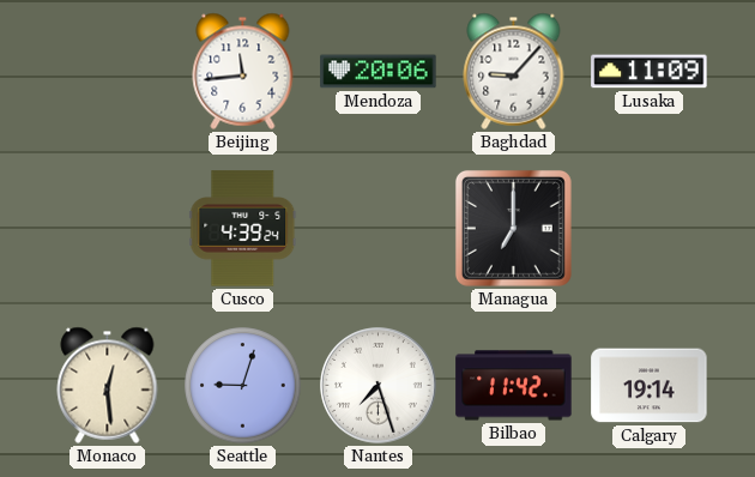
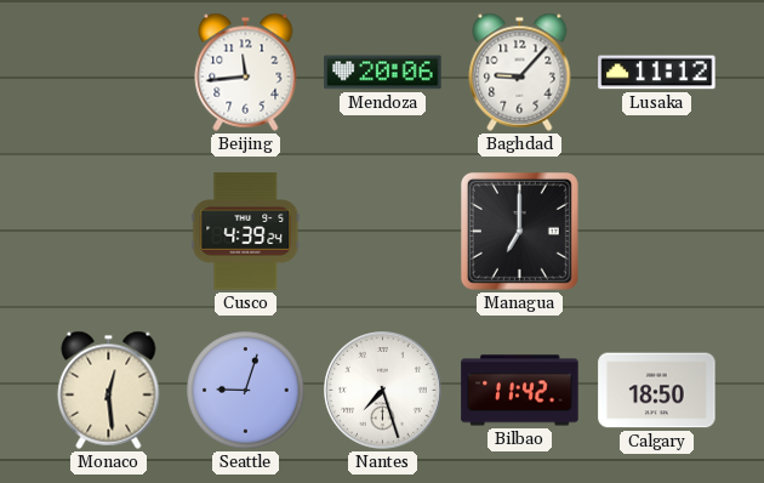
Lusaka: 11:09 -> 11:12 (657, 73)
Calgary: 19:14 -> 18:50 (657, 391)
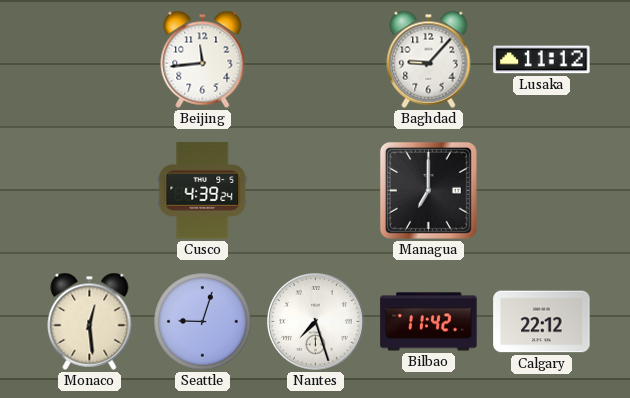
Mendoza: 20:06 -> none (383, 73)
Calgary: 18:50 -> 22:12 (542, 322)
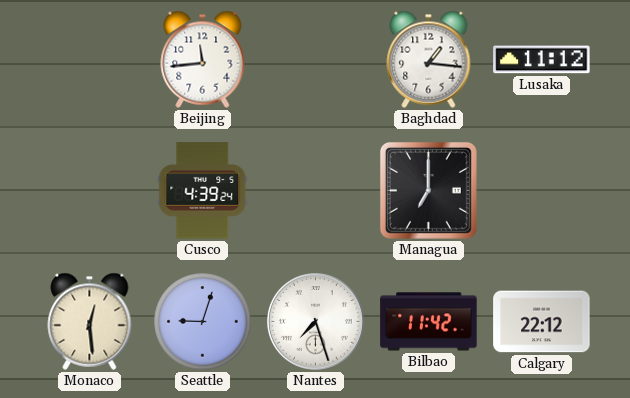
Baghdad: 9:07 -> 1:16 (429, 59)
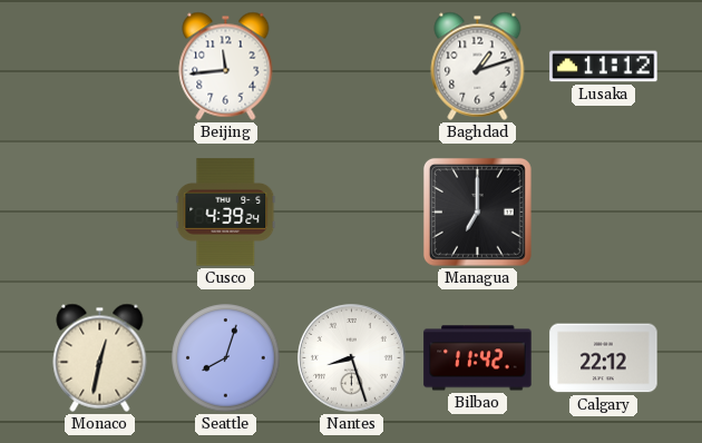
Baghdad: 1:16 -> 1:12 (478, 66)
Monaco: 12:29 -> 12:32 (100, 357)
Seattle: 9:03 -> 8:03 (226, 358)
Nantes: 7:27 -> 8:27 (352, 358)
